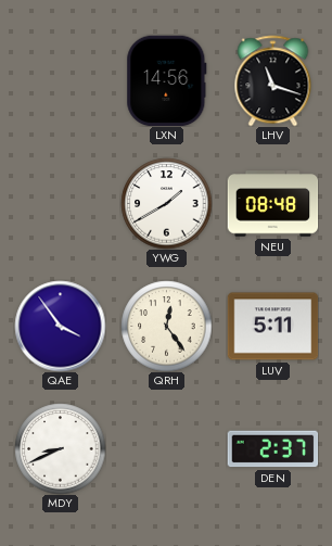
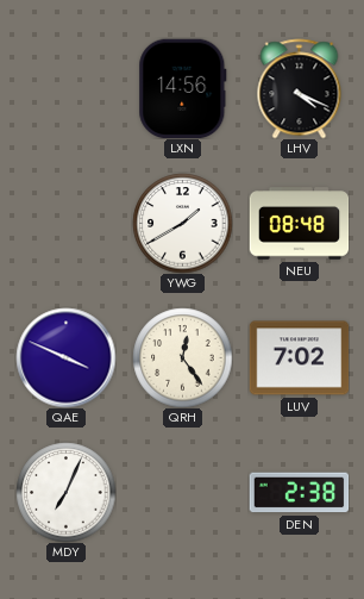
LHV: 11:18 -> 4:19 (300, 88)
QAE: 3:54 -> 3:49 (65, 357)
LUV: 5:11 -> 7:02 (299, 358)
MDY: 8:41 -> 7:04 (65, 492)
DEN: 2:37 -> 2:38 (299, 493)
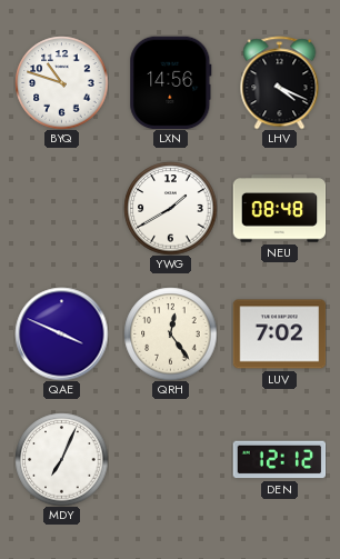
BYQ: none -> 10:48 (61, 82)
DEN: 2:38 -> 12:12 (279, 460)
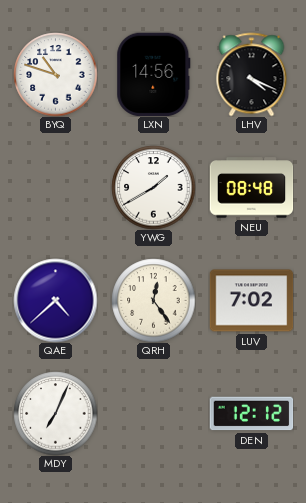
QAE: 3:49 -> 4:38 (55, 300)
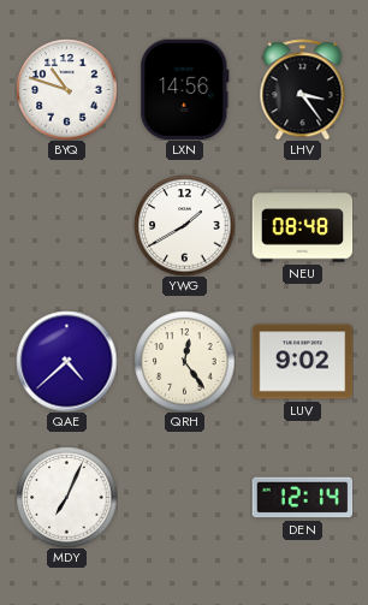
LHV: 4:19 -> 3:24 (303, 89)
LUV: 7:02 -> 9:02 (302, 362)
DEN: 12:12 -> 12:14 (302, 498)
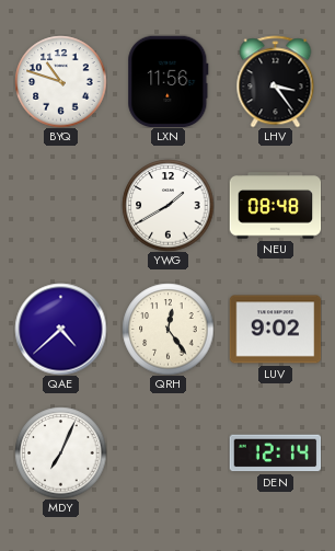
LXN: 14:56 -> 11:56 (169, 81)
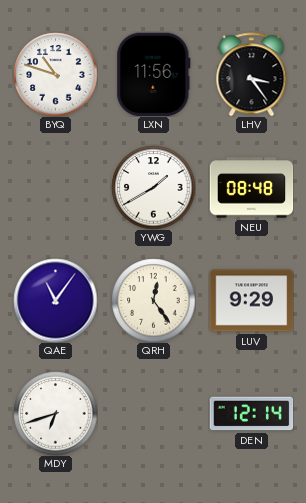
QAE: 4:38 -> 11:06 (55, 300)
LUV: 9:02 -> 9:29 (251, 301)
MDY: 7:04 -> 6:42 (55, 413)
